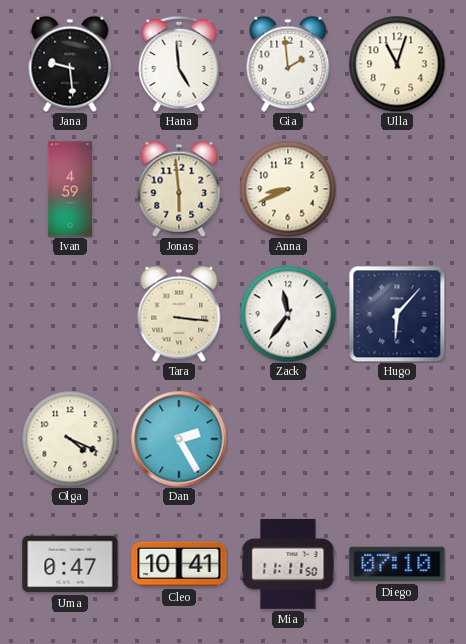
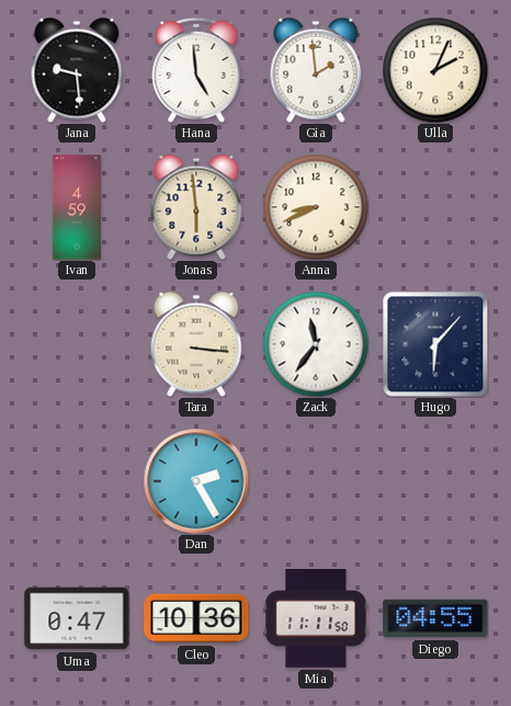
Ulla: 11:03 -> 2:04 (435, 70)
Olga: 4:19 -> none (70, 439)
Cleo: 10:41 -> 10:36 (196, 618)
Diego: 07:10 -> 04:55 (435, 618)
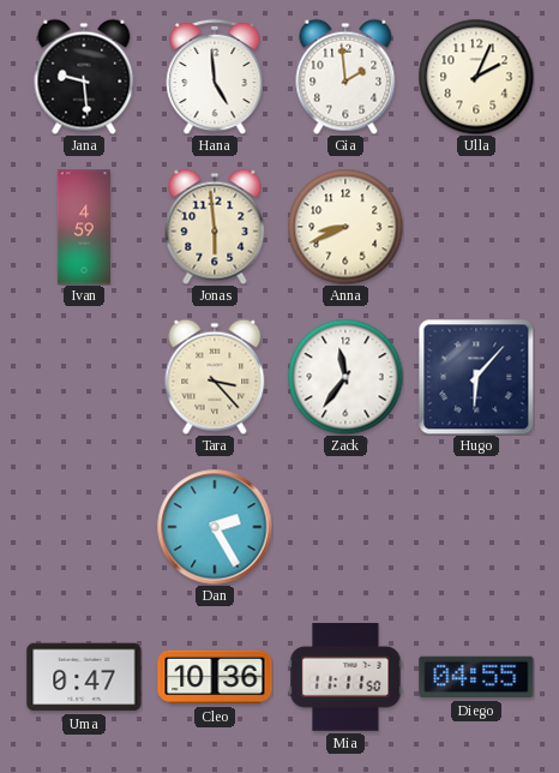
Tara: 3:16 -> 3:23 (215, 377)
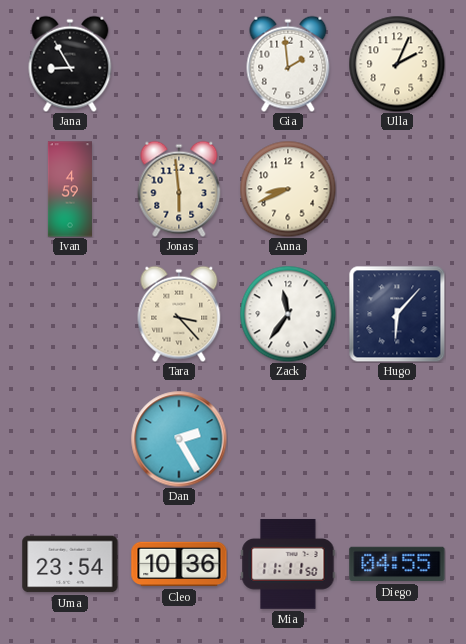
Jana: 9:29 -> 8:55 (70, 64)
Hana: 4:59 -> none (215, 77)
Uma: 0:47 -> 23:54 (70, 564)
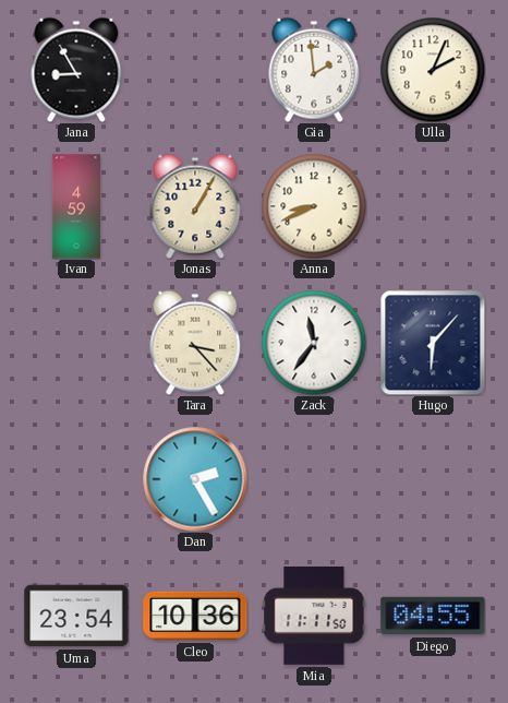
Jonas: 5:59 -> 1:05 (195, 206)
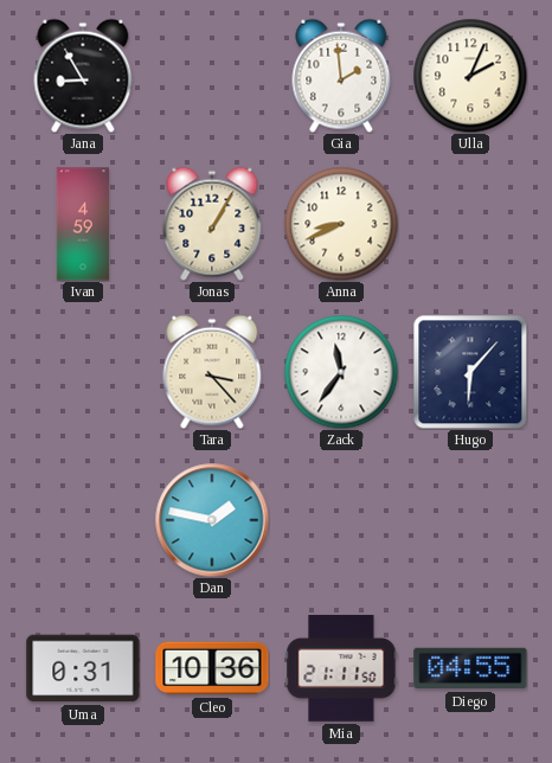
Dan: 2:25 -> 1:47 (212, 520)
Uma: 23:54 -> 0:31 (83, 668)
Mia: 11:11 -> 21:11 (341, 668)
